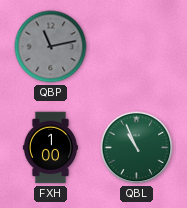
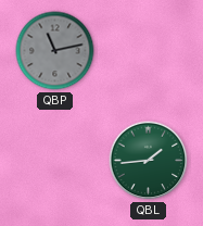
FXH: 1:00 -> none (50, 148)
QBL: 10:56 -> 1:44 (149, 161)
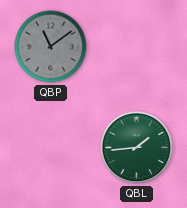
QBP: 11:13 -> 11:09 (51, 47)
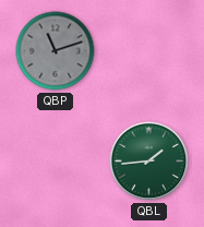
QBP: 11:09 -> 11:12 (56, 51)
